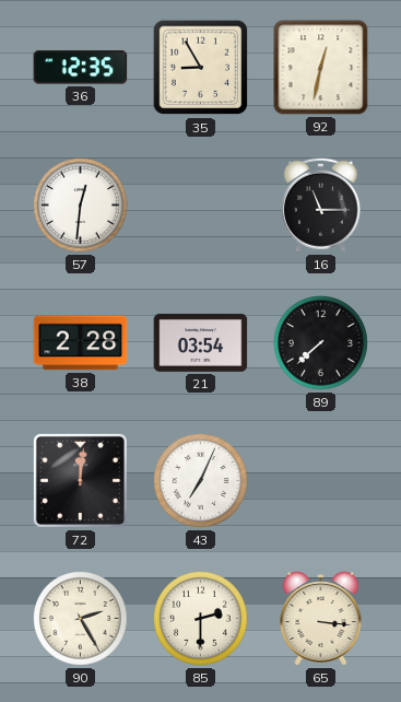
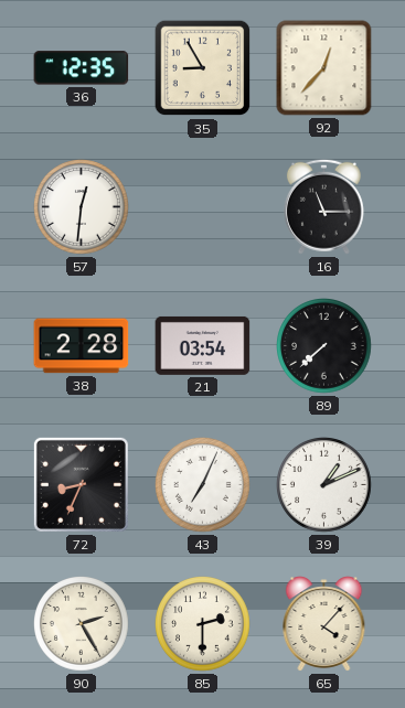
92: 12:32 -> 12:37 (324, 68)
72: 12:01 -> 8:34 (81, 484)
39: none -> 1:11 (324, 485)
65: 3:16 -> 4:07 (324, 624)
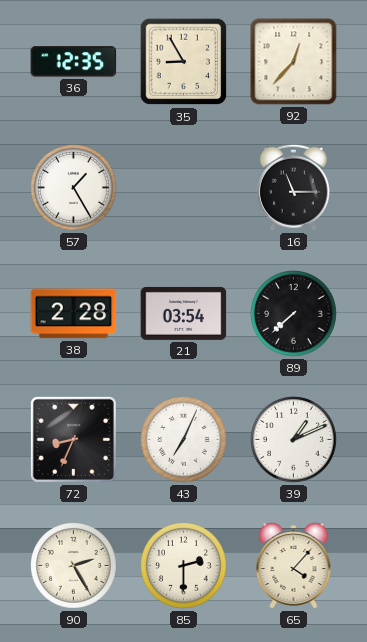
57: 12:31 -> 1:25 (74, 188)
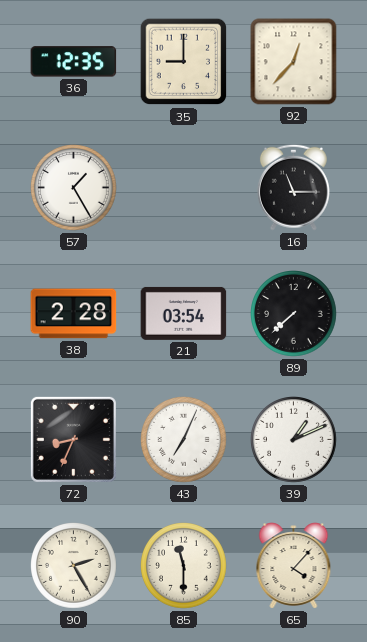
35: 8:55 -> 9:00 (184, 62)
85: 2:30 -> 11:30 (184, 566)
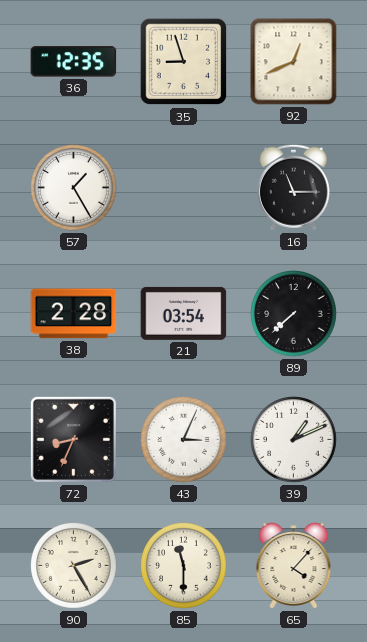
35: 9:00 -> 8:57 (184, 62)
92: 12:37 -> 12:41 (294, 62)
43: 7:04 -> 3:04 (184, 440)
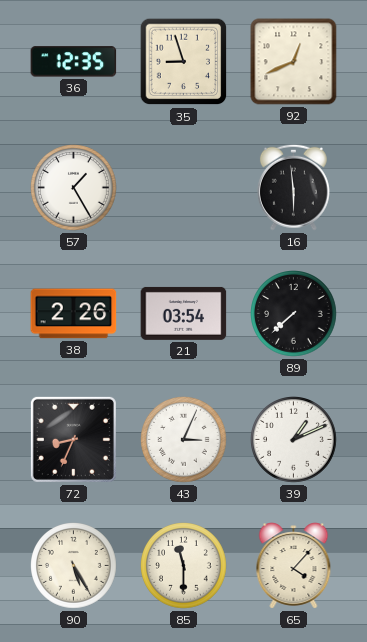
16: 11:15 -> 5:59 (293, 187)
38: 2:28 -> 2:26 (74, 314)
90: 2:25 -> 5:25 (74, 566)
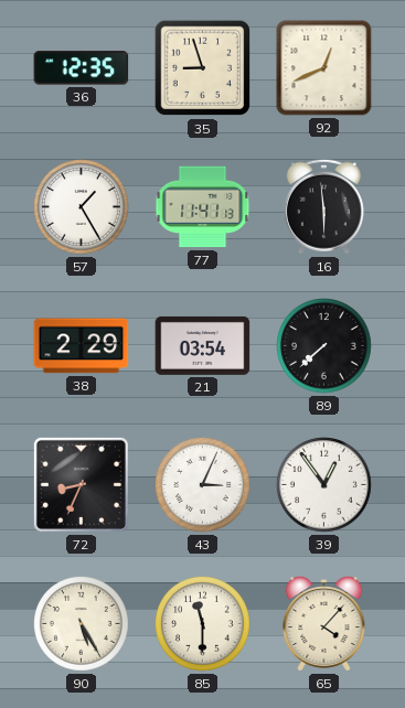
77: none -> 11:41 (203, 207)
38: 2:26 -> 2:29 (82, 346)
39: 1:11 -> 12:54 (324, 485)
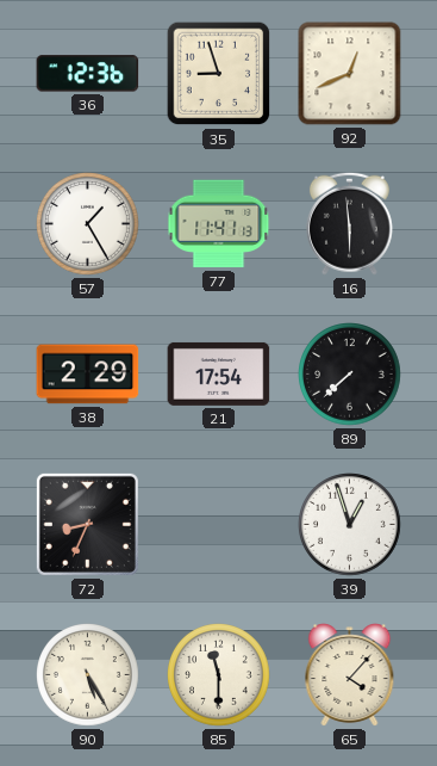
36: 12:35 -> 12:36 (88, 74)
21: 03:54 -> 17:54 (219, 373)
43: 3:04 -> none (203, 485)
39: 12:54 -> 12:57 (350, 525)
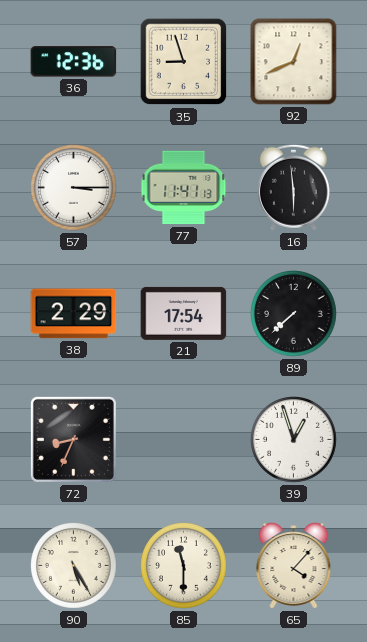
57: 1:25 -> 3:15 (74, 188)
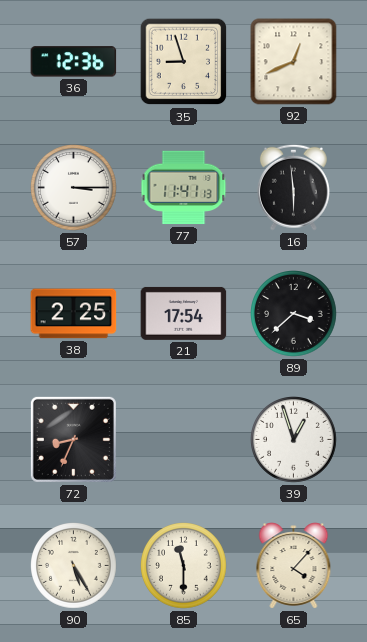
38: 2:29 -> 2:25 (74, 314)
89: 7:38 -> 3:38 (294, 314)
